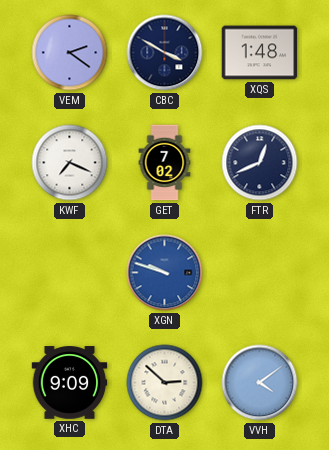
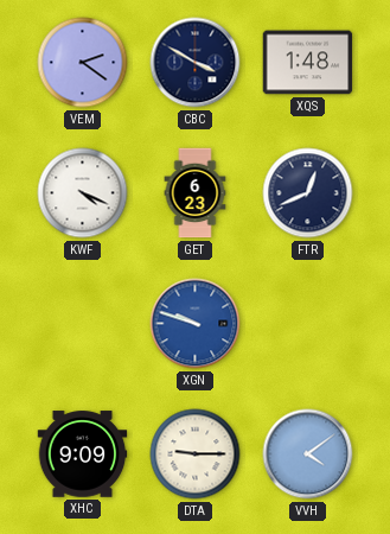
KWF: 7:19 -> 4:19 (83, 193)
GET: 7:02 -> 6:23 (196, 193)
DTA: 2:52 -> 9:15 (196, 454)
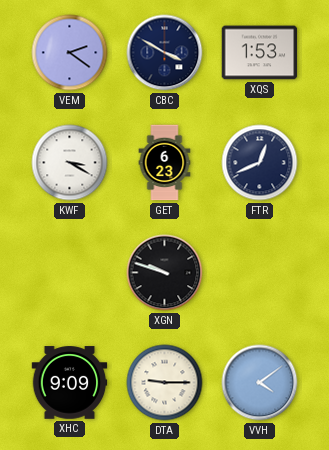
XQS: 1:48 -> 1:53 (260, 53)
KWF: 4:19 -> 3:20 (70, 163)
XGN dial: blue -> black (165, 273)
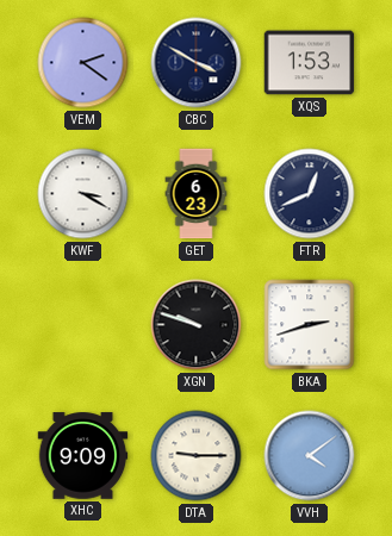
BKA: none -> 2:42 (310, 325)
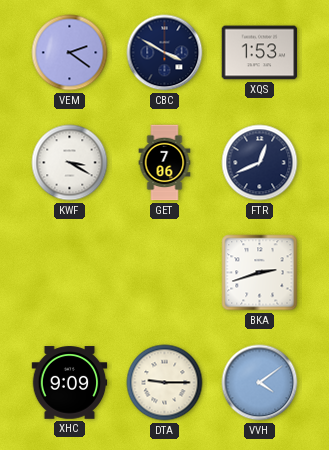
GET: 6:23 -> 7:06 (165, 163)
XGN: 9:48 -> none (197, 325)
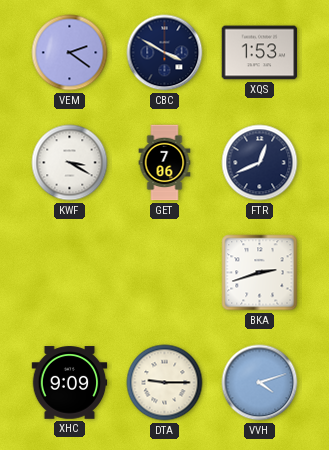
VVH: 4:09 -> 4:12 (260, 383)
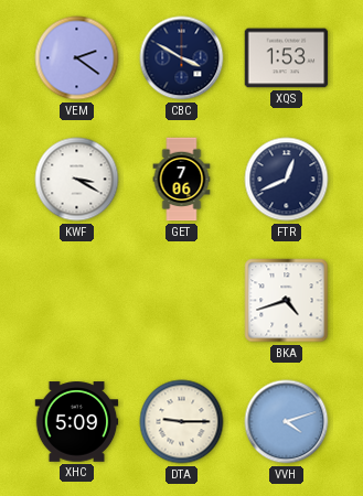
BKA: 2:42 -> 4:42 (287, 301)
XHC: 9:09 -> 5:09 (77, 422)
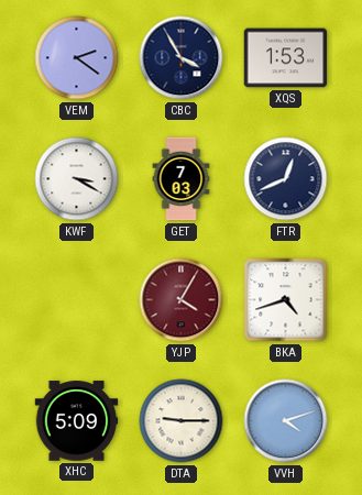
CBC: 3:50 -> 3:55 (182, 58)
GET: 7:06 -> 7:03 (182, 179)
YJP: none -> 4:05 (182, 300)
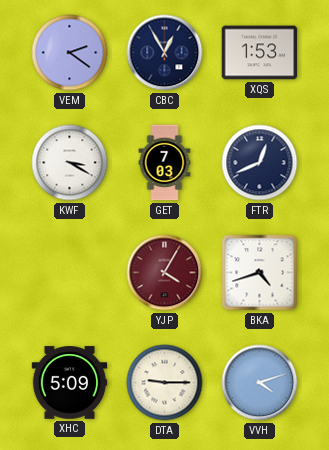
CBC: 3:55 -> 12:55 (165, 53)
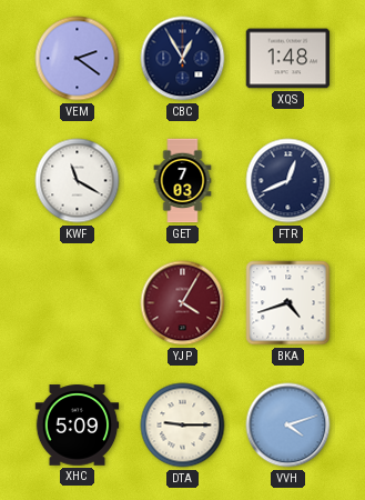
XQS: 1:53 -> 1:48 (288, 59)
KWF: 3:20 -> 11:20 (78, 181)
